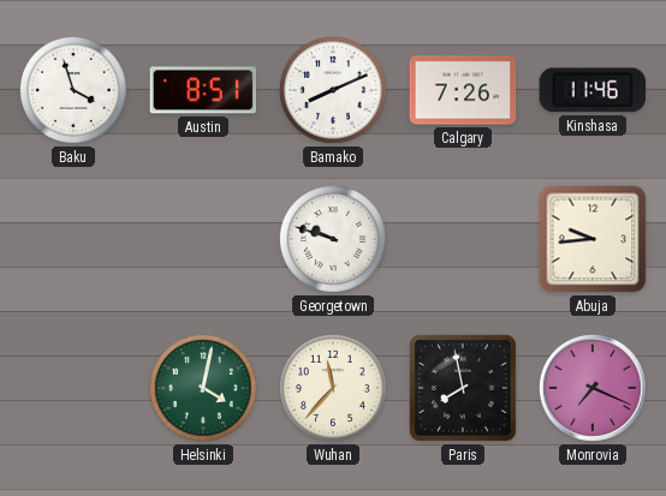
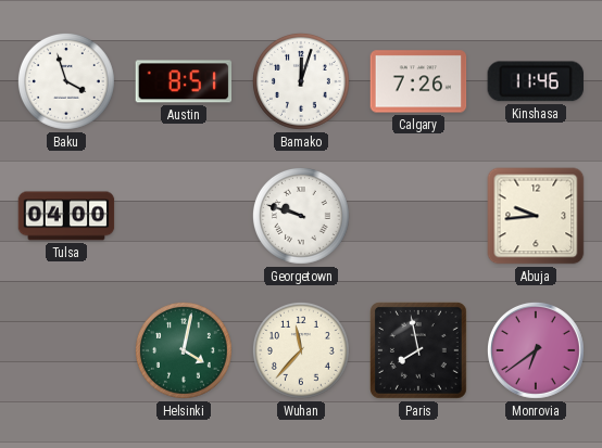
Bamako: 8:11 -> 12:03 (301, 81)
Tulsa: none -> 04:00 (66, 216)
Monrovia: 7:19 -> 6:39 (537, 351)
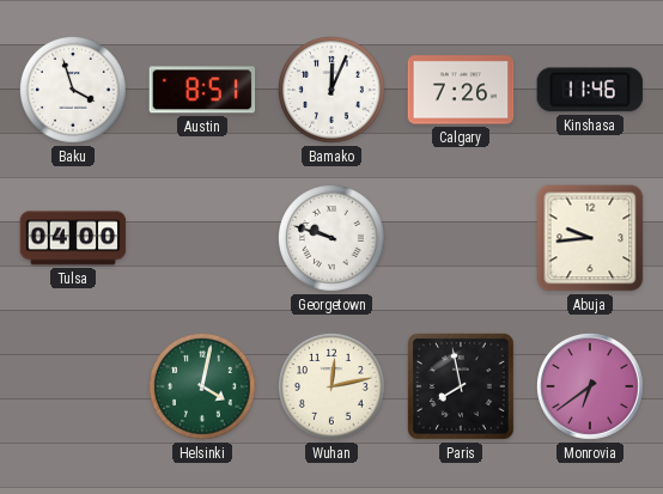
Bamako: 12:03 -> 12:04 (331, 90)
Wuhan: 11:37 -> 12:13 (331, 386)
